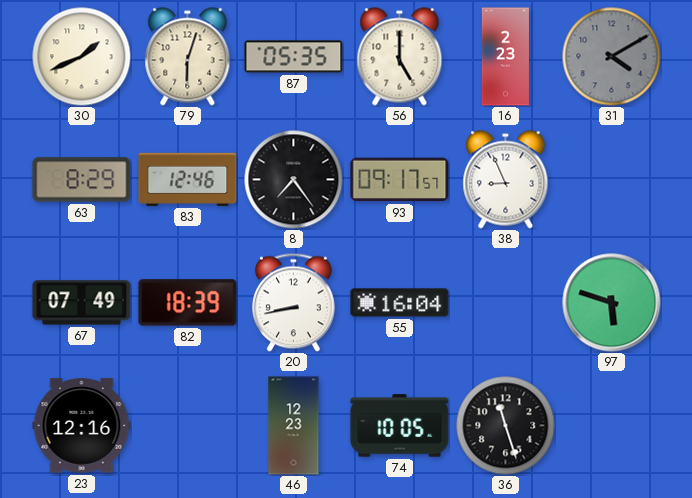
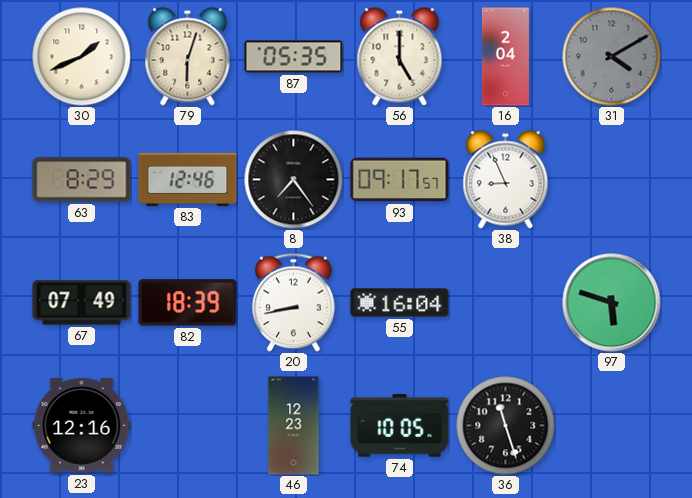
16: 2:23 -> 2:04 (505, 57)
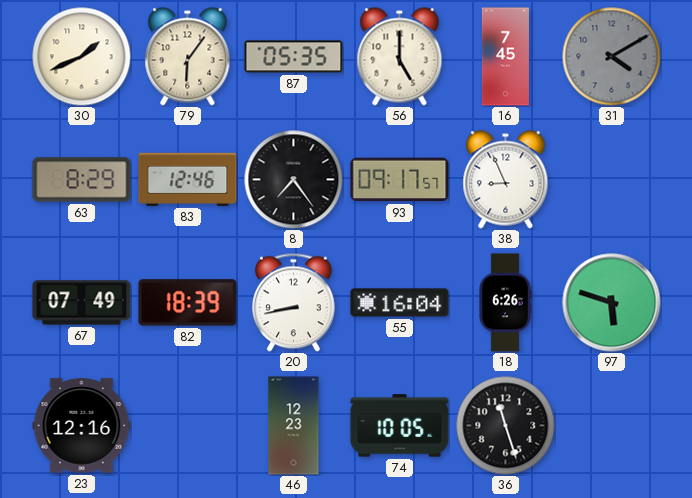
79: 6:03 -> 6:06 (188, 57)
16: 2:04 -> 7:45 (505, 57)
18: none -> 6:26 (505, 303)
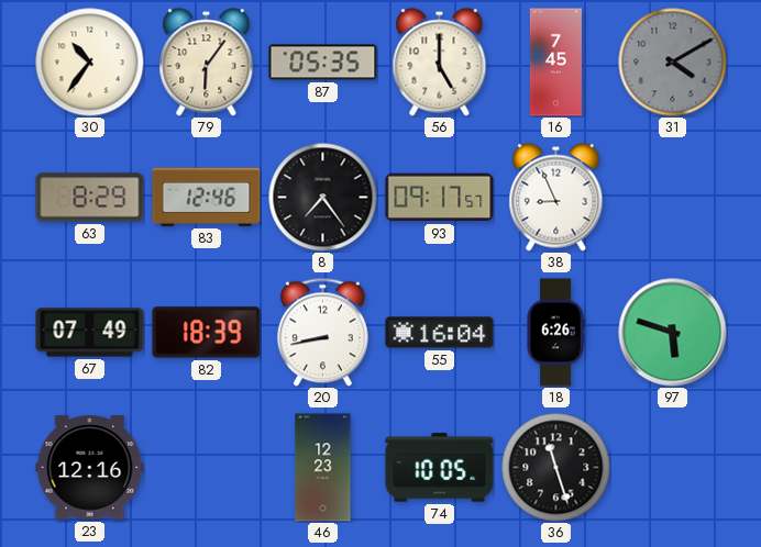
30: 1:41 -> 10:36 (90, 63)
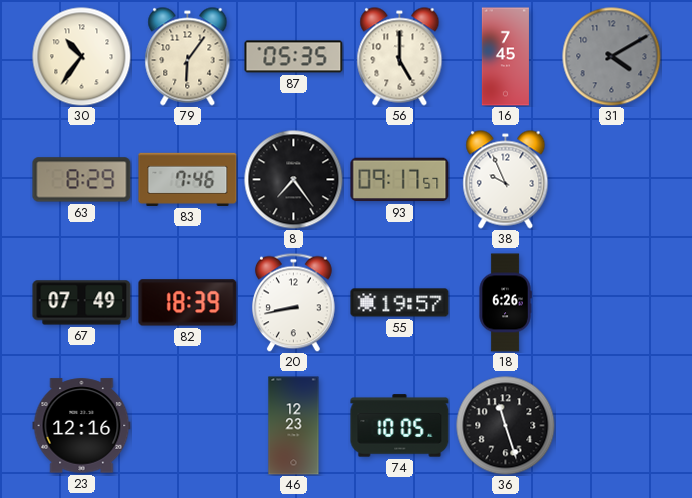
83: 12:46 -> 7:46 (188, 179)
38: 8:56 -> 9:56 (506, 180)
55: 16:04 -> 19:57 (400, 303)
97: 5:48 -> none (673, 333)
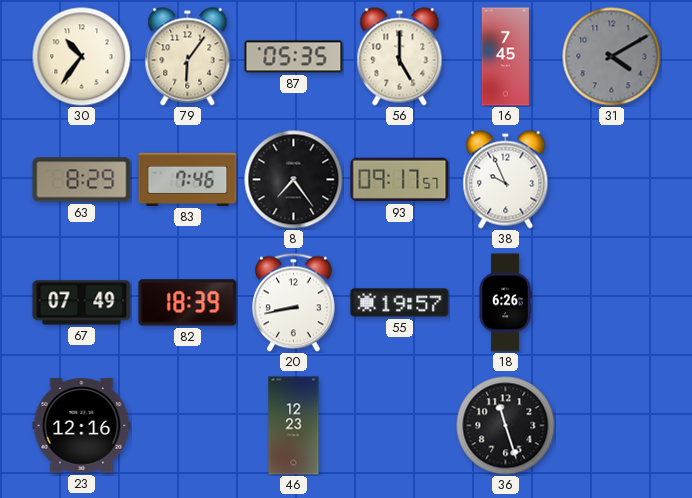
74: 10:05 -> none (400, 426)
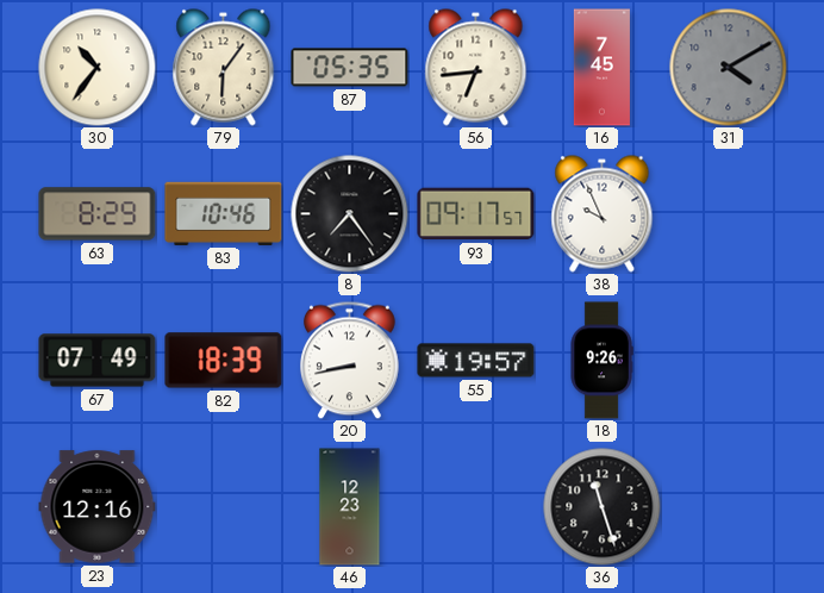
56: 5:00 -> 6:44 (476, 68)
83: 7:46 -> 10:46 (224, 213)
18: 6:26 -> 9:26 (601, 361)
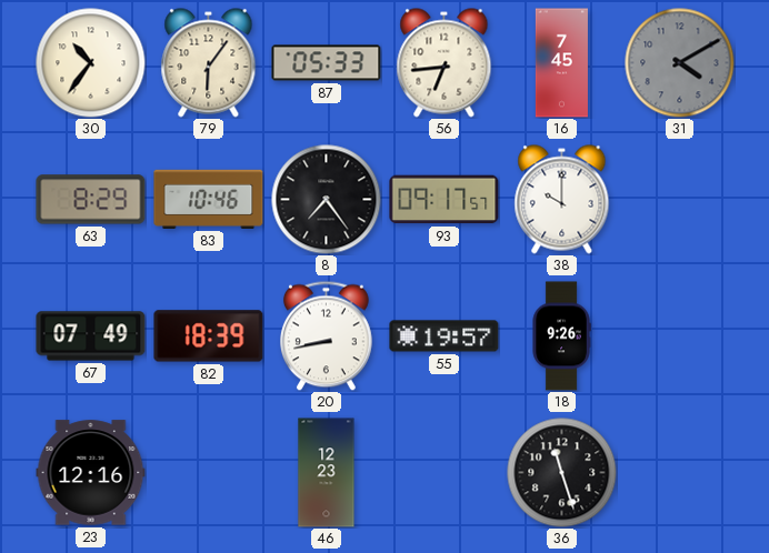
87: 05:35 -> 05:33 (327, 63)
38: 9:56 -> 10:00 (562, 200)
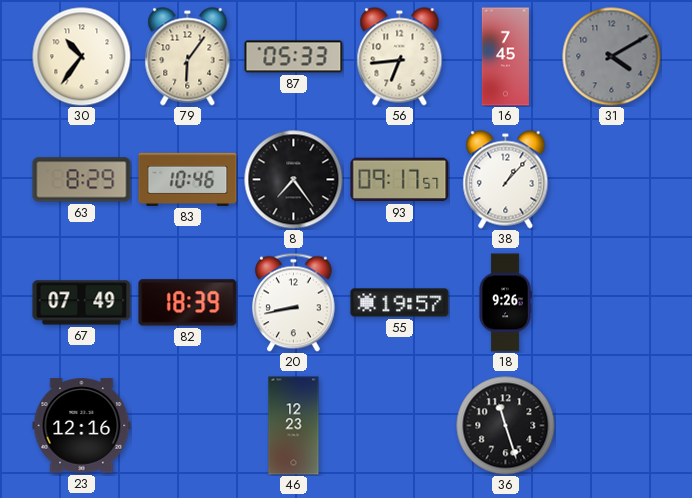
38: 10:00 -> 1:07 (506, 180)
